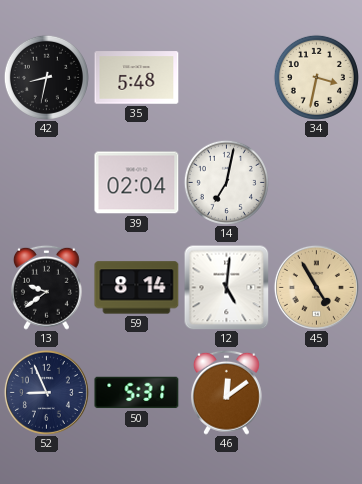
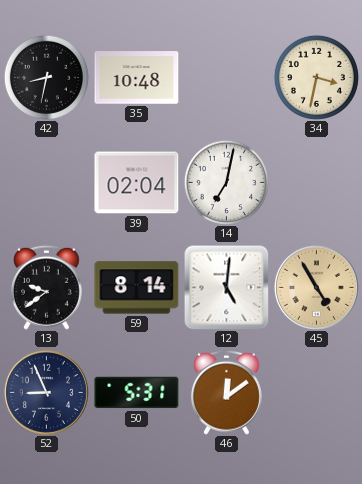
35: 5:48 -> 10:48 (137, 78)
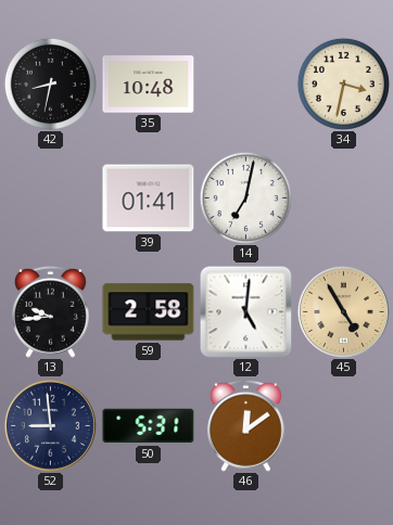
39: 02:04 -> 01:41 (149, 199)
13: 9:39 -> 9:44 (50, 311)
59: 8:14 -> 2:58 (149, 312)
52: 8:56 -> 8:59 (50, 425)
